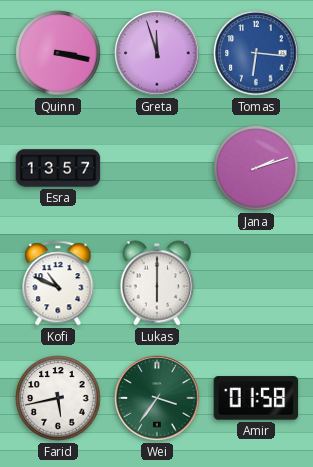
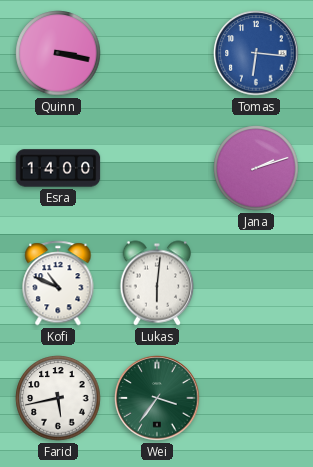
Greta: 11:57 -> none (157, 53)
Esra: 13:57 -> 14:00 (58, 168)
Lukas: 6:00 -> 6:01 (157, 283)
Amir: 01:58 -> none (256, 398)
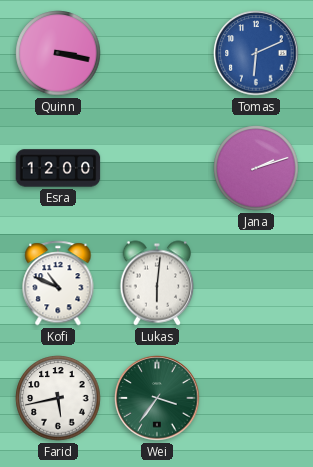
Tomas: 6:16 -> 6:11 (256, 53)
Esra: 14:00 -> 12:00 (58, 168)
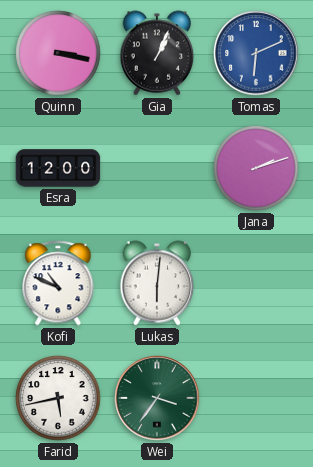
Gia: none -> 1:04 (157, 53)
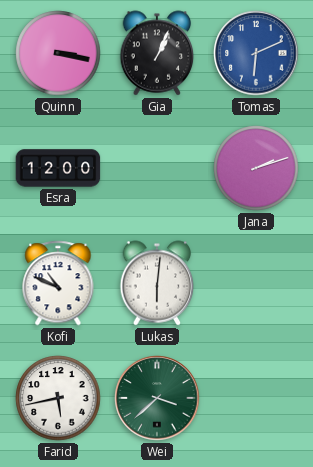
Wei: 3:36 -> 3:38 (157, 398)
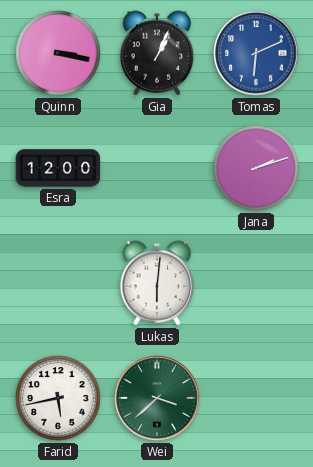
Kofi: 10:49 -> none (58, 283)
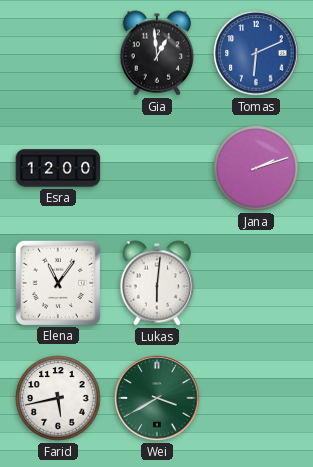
Quinn: 3:17 -> none (58, 53)
Gia: 1:04 -> 12:59 (157, 53)
Elena: none -> 11:06 (57, 282)
Wei: 3:38 -> 3:40 (157, 398)
